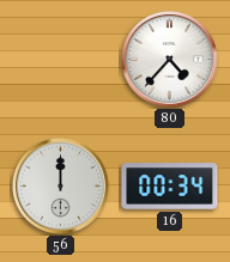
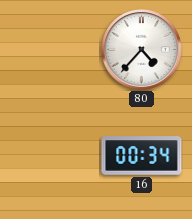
56: 12:00 -> none (61, 187)
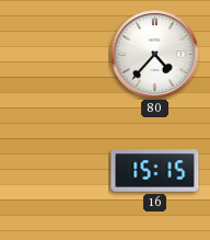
16: 00:34 -> 15:15 (155, 171)
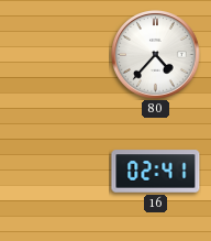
16: 15:15 -> 02:41 (156, 172)
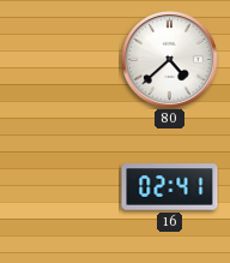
80: 4:37 -> 4:38 (170, 60)
